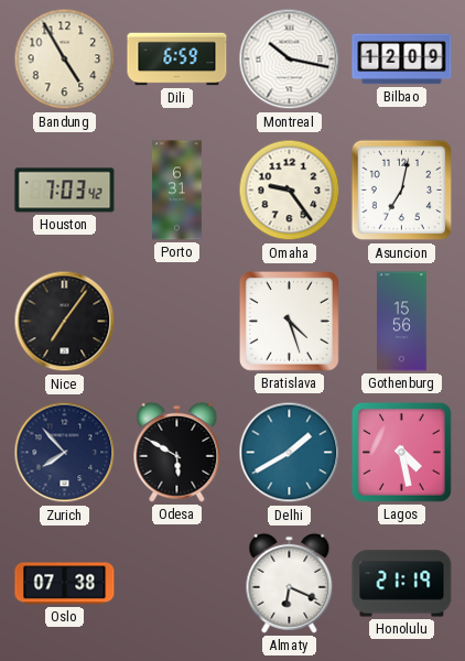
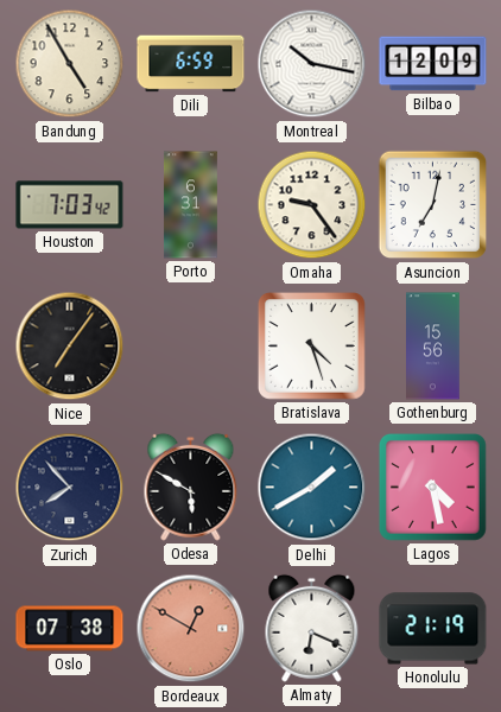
Bordeaux: none -> 12:50 (191, 629)
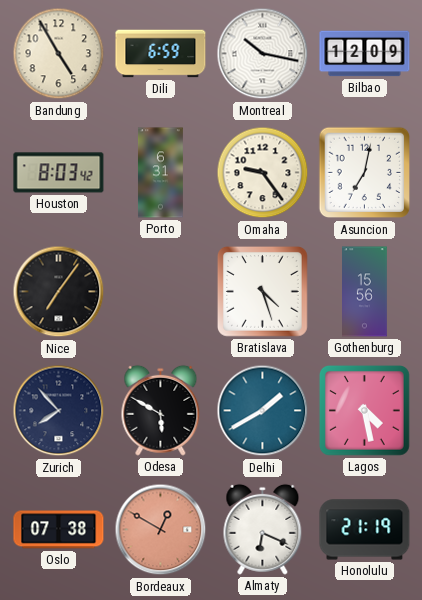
Houston: 7:03 -> 8:03 (59, 173)
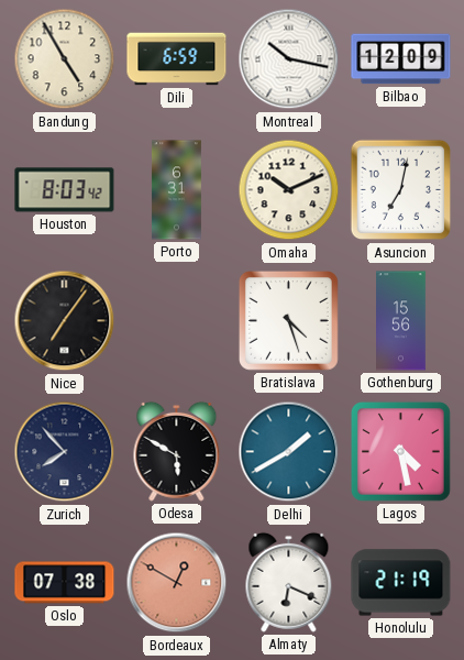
Omaha: 9:24 -> 10:11 (289, 190)
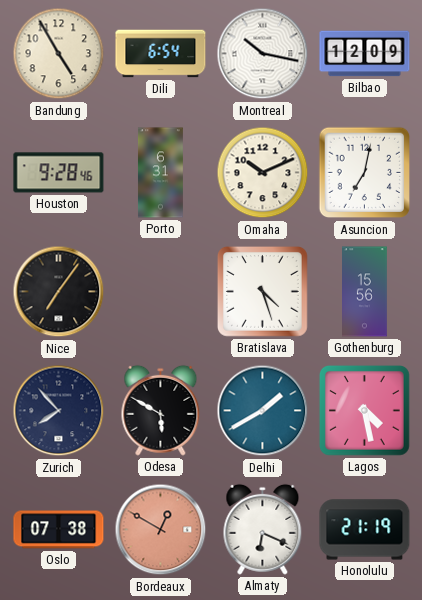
Dili: 6:59 -> 6:54 (161, 54)
Houston: 8:03 -> 9:28 (59, 173)
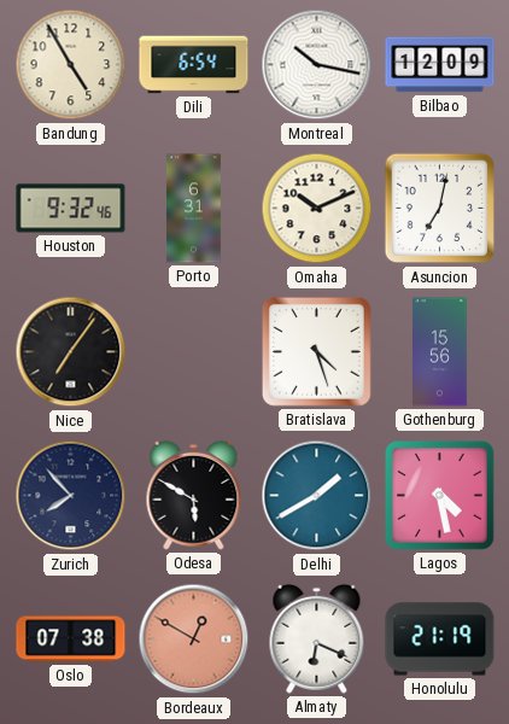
Houston: 9:28 -> 9:32 (71, 209)
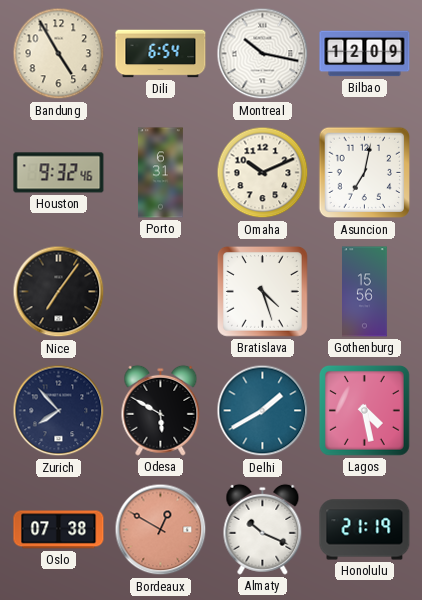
Almaty: 6:19 -> 10:19 (263, 529)
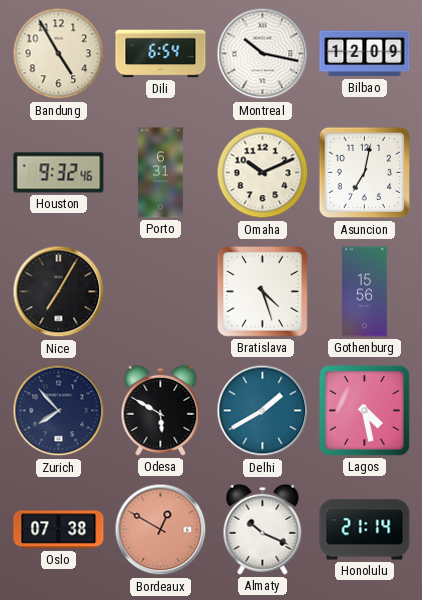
Nice: 7:06 -> 7:05 (59, 292)
Honolulu: 21:19 -> 21:14 (365, 530)
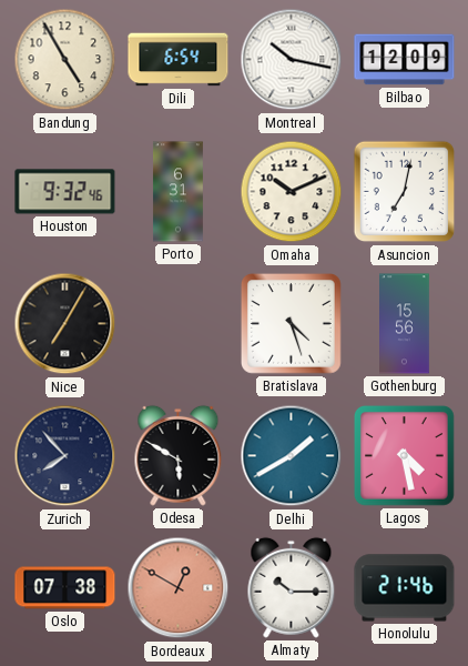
Almaty: 10:19 -> 10:15 (292, 587)
Honolulu: 21:14 -> 21:46 (405, 588)
